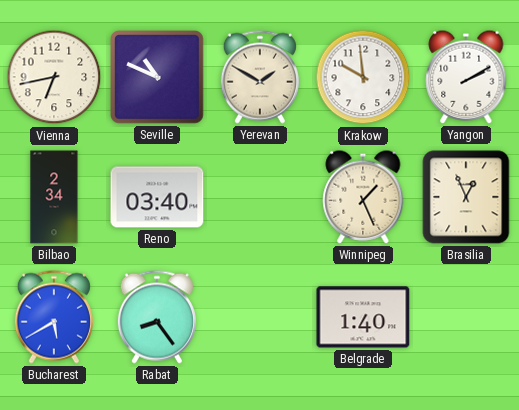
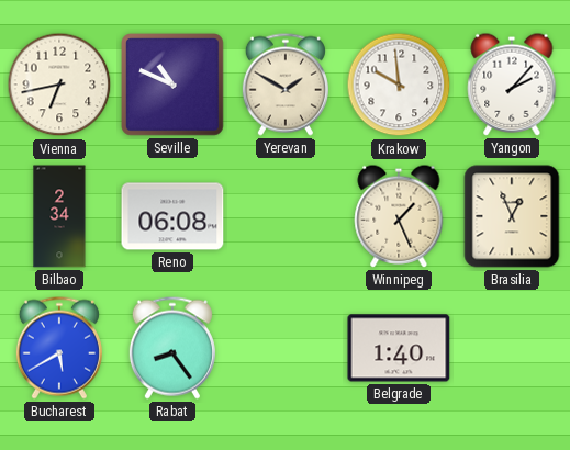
Yangon: 2:10 -> 2:07 (512, 85)
Reno: 03:40 -> 06:08 (172, 216)
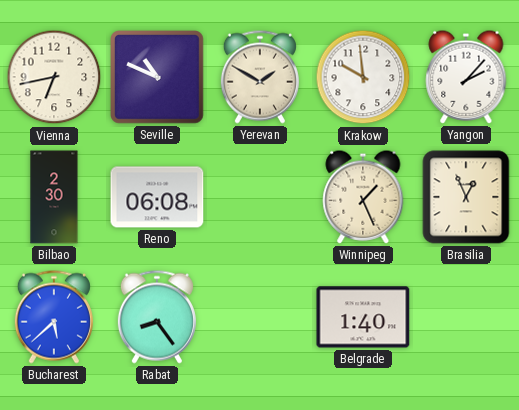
Bilbao: 2:34 -> 2:30 (54, 197)
Bucharest: 5:40 -> 5:38 (54, 317)
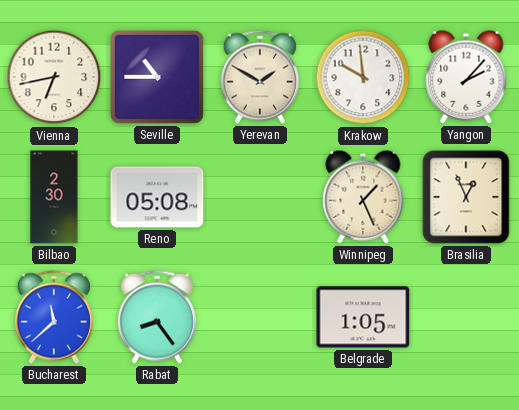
Seville: 10:49 -> 10:45 (158, 78)
Reno: 06:08 -> 05:08 (157, 197)
Bucharest: 5:38 -> 11:38 (54, 317)
Belgrade: 1:40 -> 1:05 (363, 317)
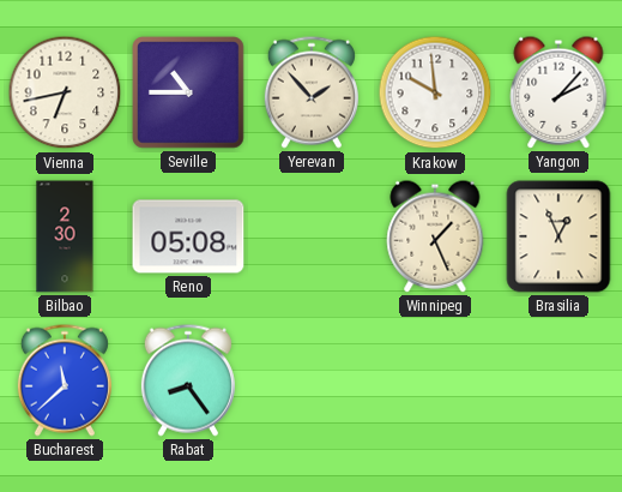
Yerevan: 1:50 -> 1:53 (312, 92)
Belgrade: 1:05 -> none (363, 317)
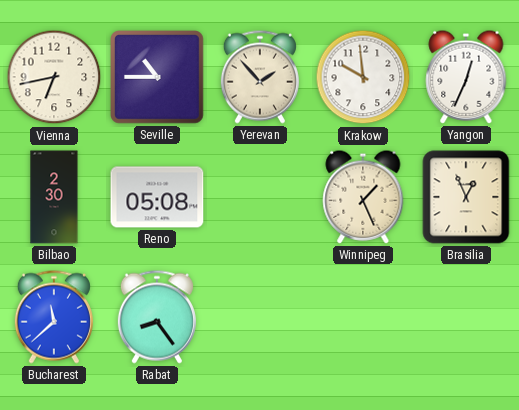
Yangon: 2:07 -> 12:34 (466, 77)
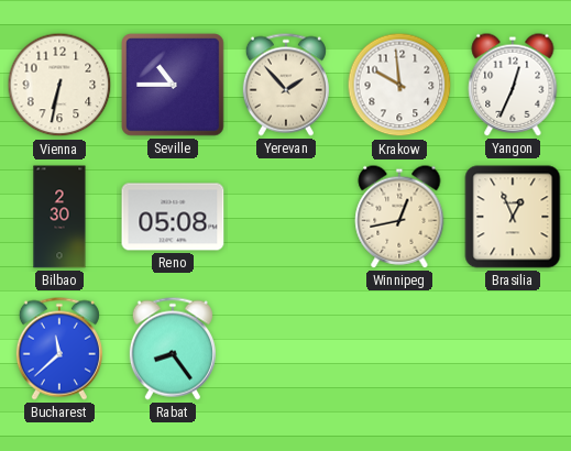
Vienna: 6:43 -> 6:32 (59, 85)
Winnipeg: 1:26 -> 12:43 (399, 217)
